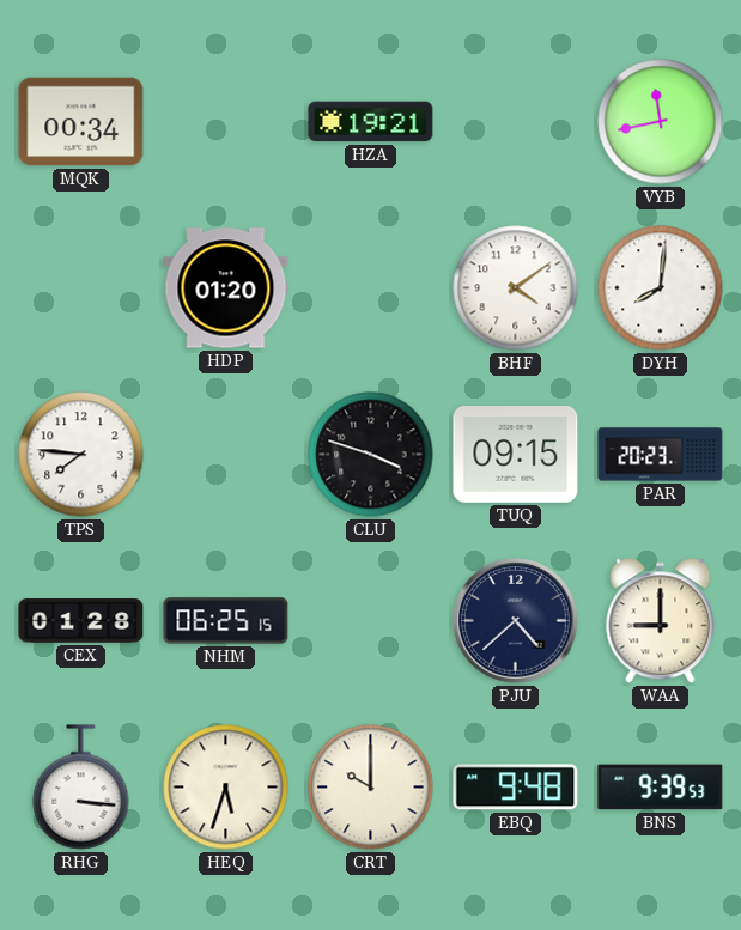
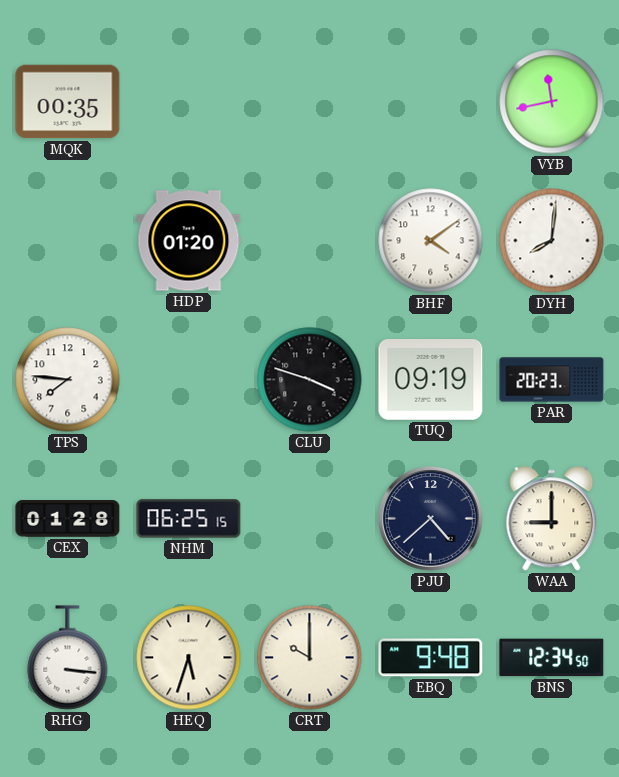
MQK: 00:34 -> 00:35 (68, 102)
HZA: 19:21 -> none (371, 122)
TUQ: 09:15 -> 09:19 (431, 380)
BNS: 9:39 -> 12:34 (552, 658)
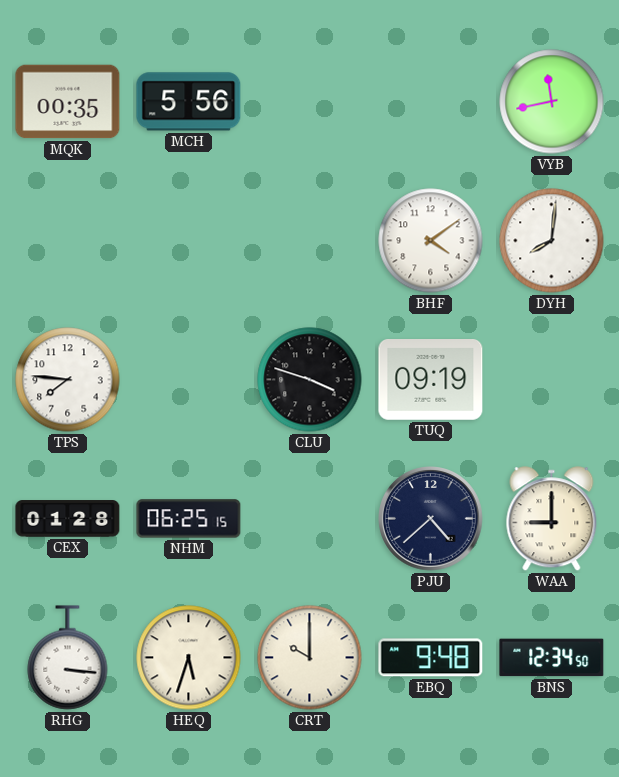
MCH: none -> 5:56 (189, 102)
HDP: 01:20 -> none (189, 241)
PAR: 20:23 -> none (552, 380)
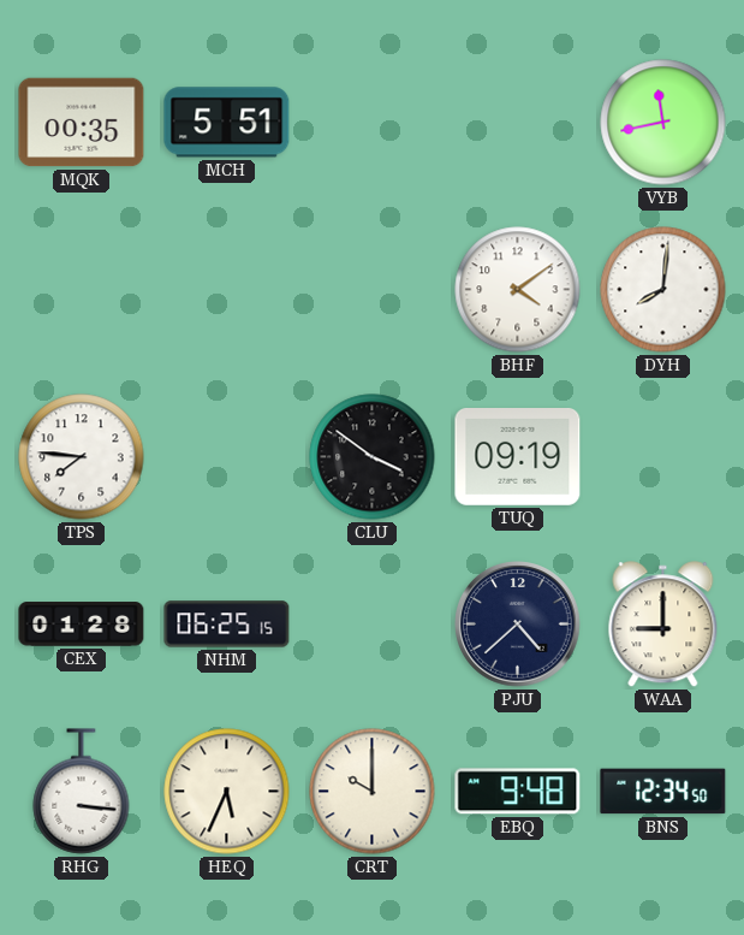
MCH: 5:56 -> 5:51 (227, 123)
CLU: 3:48 -> 3:51 (373, 457)
HEQ: 5:33 -> 5:34 (227, 792)
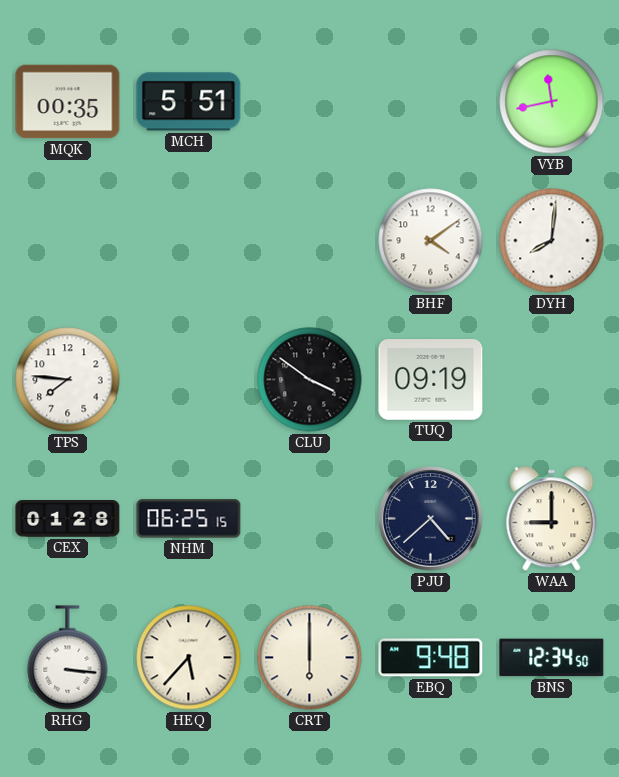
HEQ: 5:34 -> 5:37 (189, 658)
CRT: 10:00 -> 6:00 (310, 658)
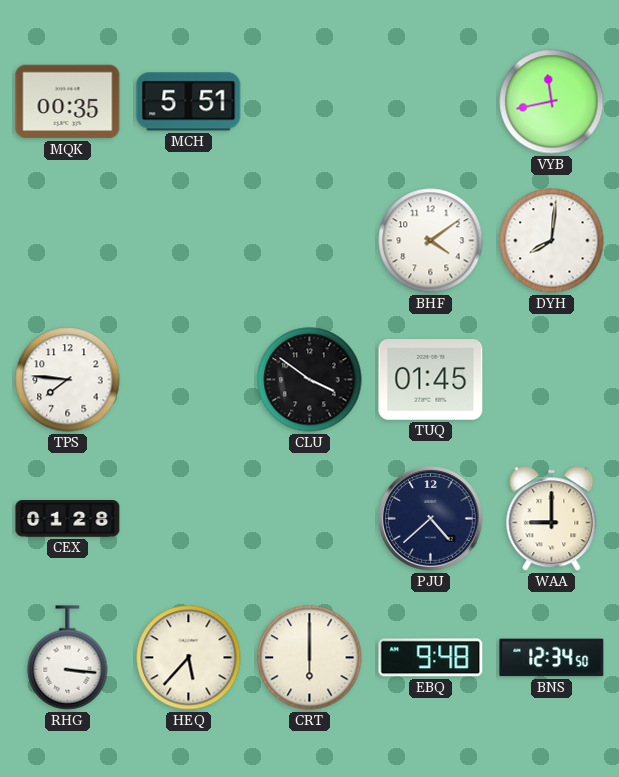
TUQ: 09:19 -> 01:45 (431, 380)
NHM: 06:25 -> none (189, 519)
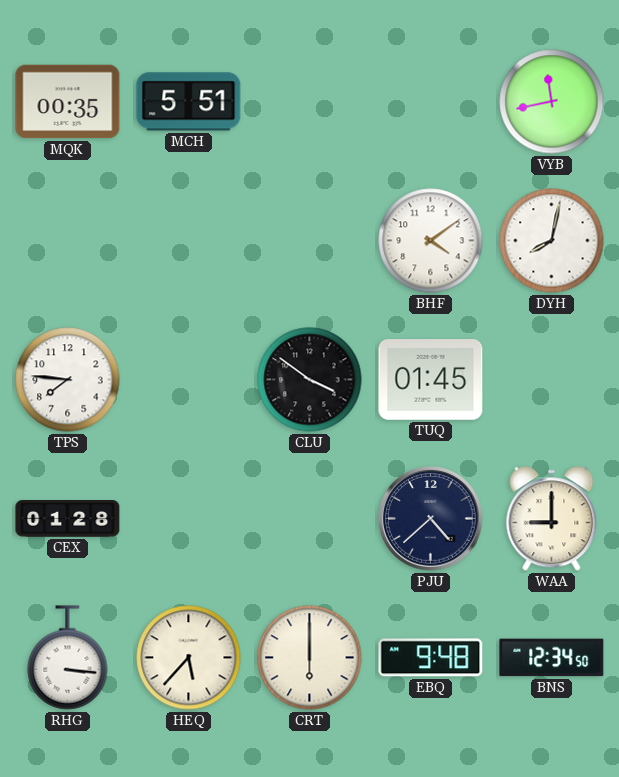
DYH: 8:01 -> 8:02 (552, 241)
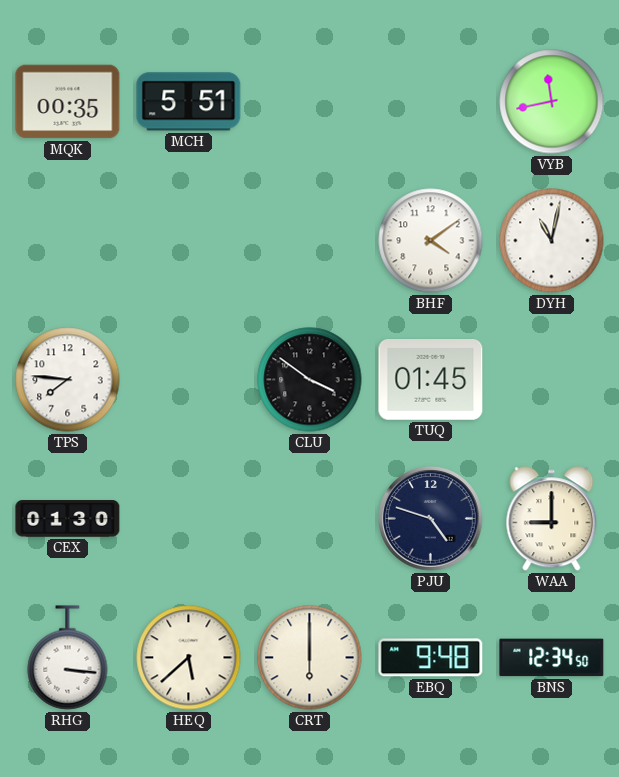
DYH: 8:02 -> 11:02 (552, 241)
CEX: 01:28 -> 01:30 (68, 519)
PJU: 4:38 -> 4:48 (431, 519)
HEQ: 5:37 -> 5:38 (189, 658)
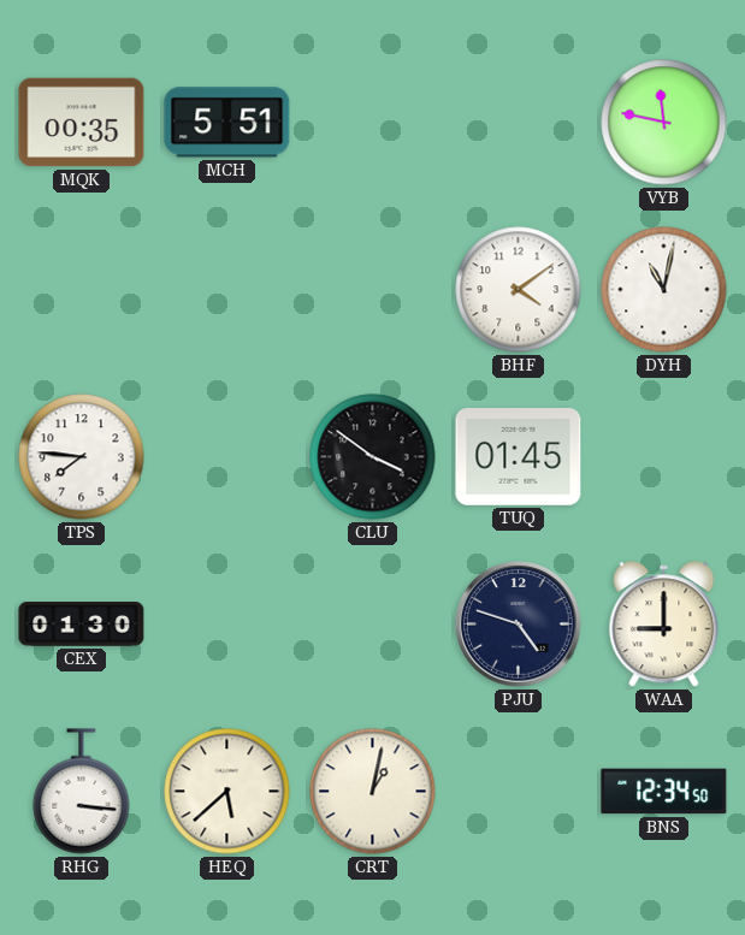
VYB: 11:43 -> 11:47 (664, 123)
CRT: 6:00 -> 1:02 (373, 792)
EBQ: 9:48 -> none (431, 658)
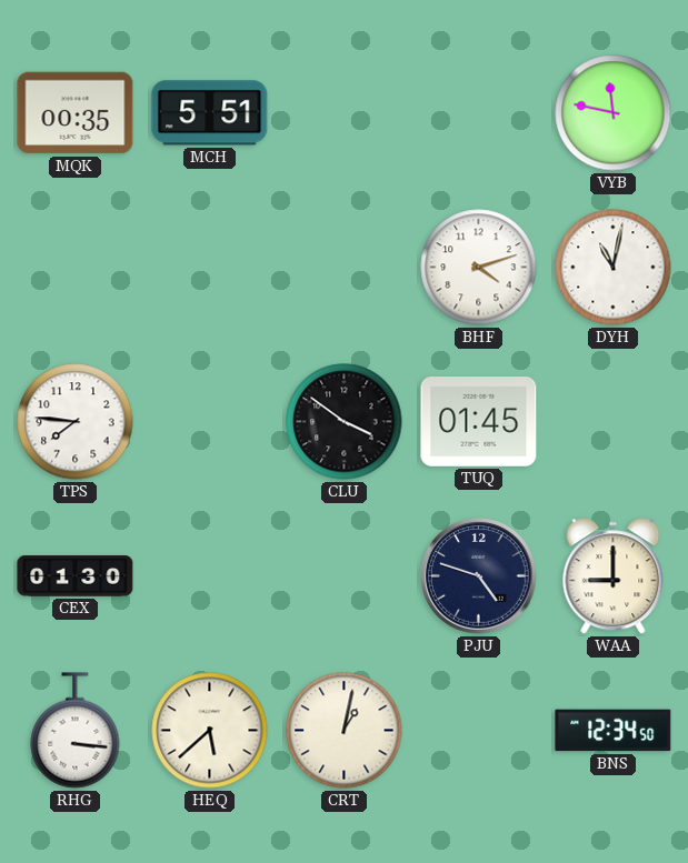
BHF: 4:09 -> 4:12 (479, 268)
